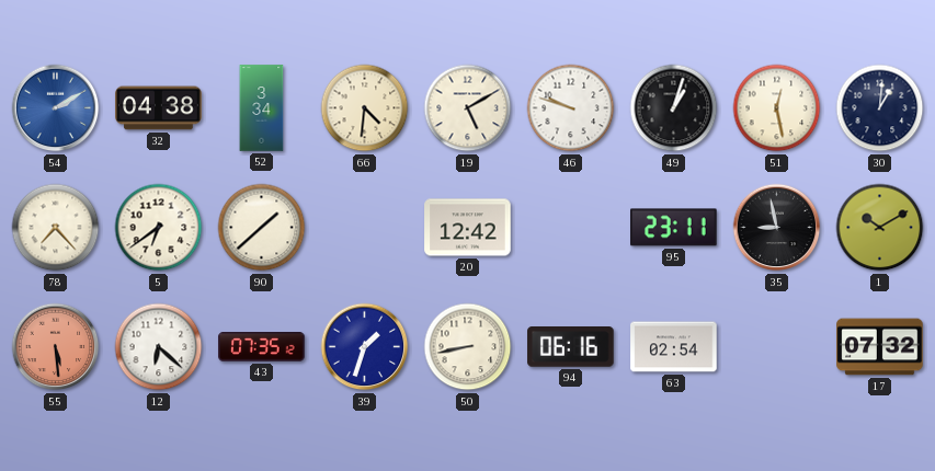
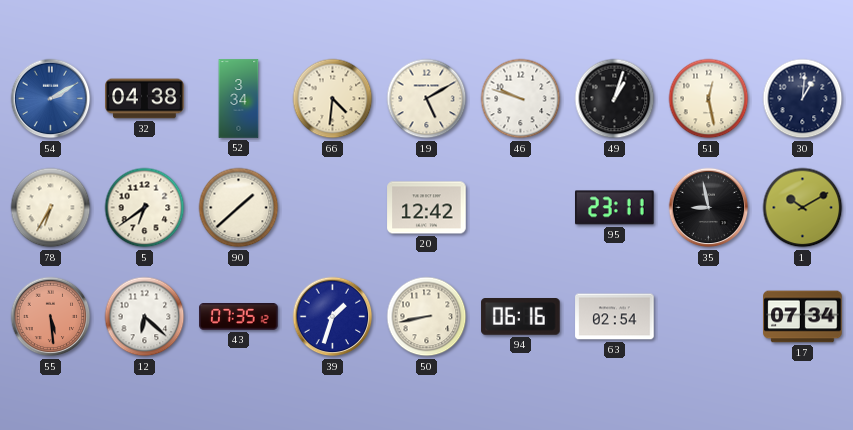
78: 7:23 -> 6:35 (51, 208)
17: 07:32 -> 07:34 (803, 317)
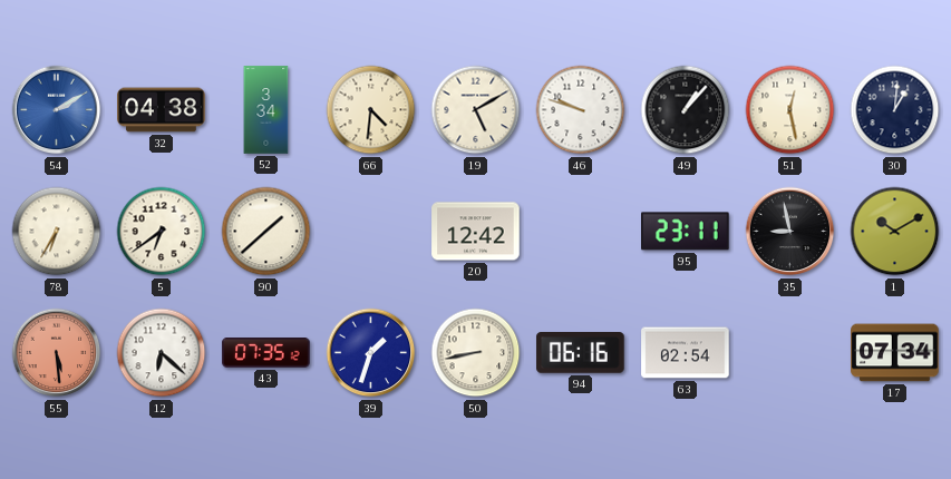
49: 1:03 -> 1:07 (686, 110)
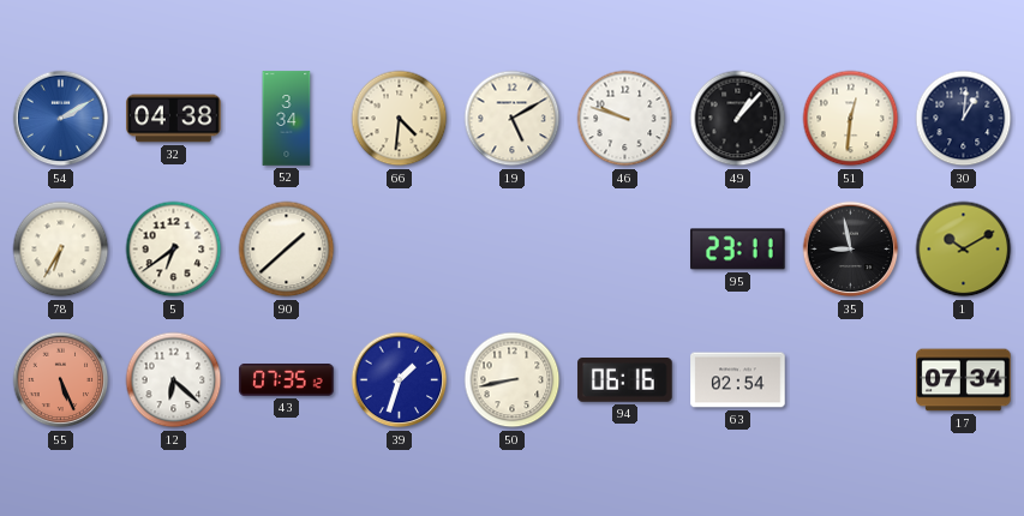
51: 12:28 -> 12:31 (851, 119)
20: 12:42 -> none (476, 232)
55: 5:29 -> 5:26 (61, 380)
